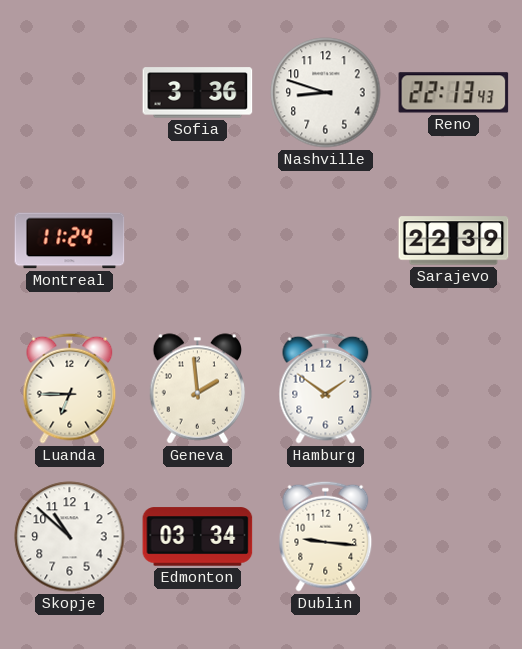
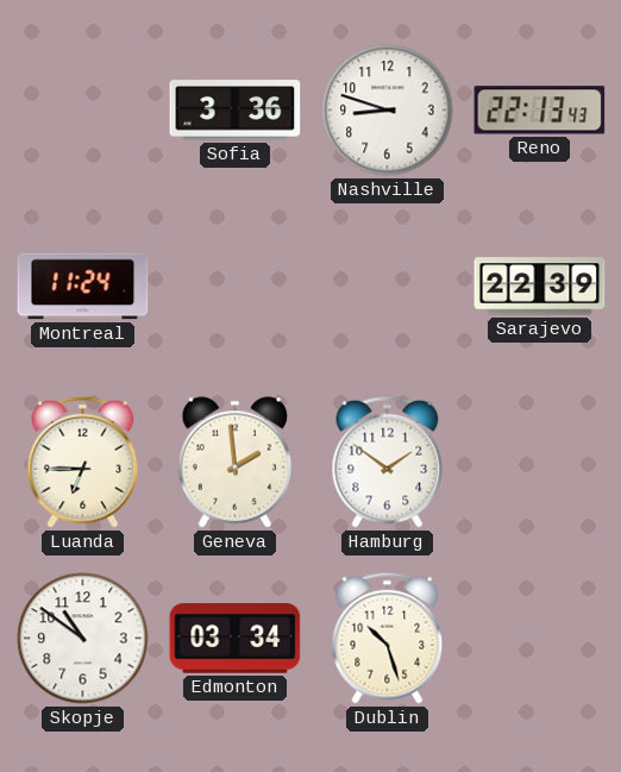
Skopje: 10:52 -> 10:51 (83, 639)
Dublin: 9:16 -> 10:27 (388, 638)
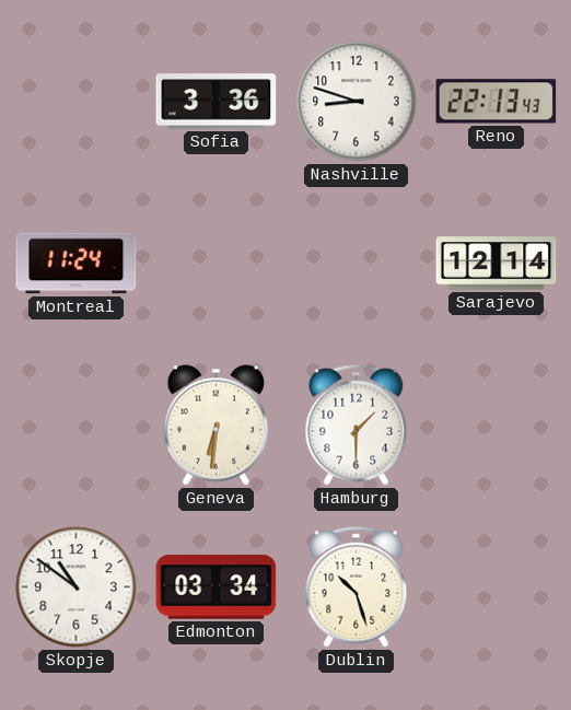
Sarajevo: 22:39 -> 12:14 (497, 264)
Luanda: 6:45 -> none (83, 462)
Geneva: 1:59 -> 6:31 (217, 426)
Hamburg: 1:51 -> 1:30 (357, 424)
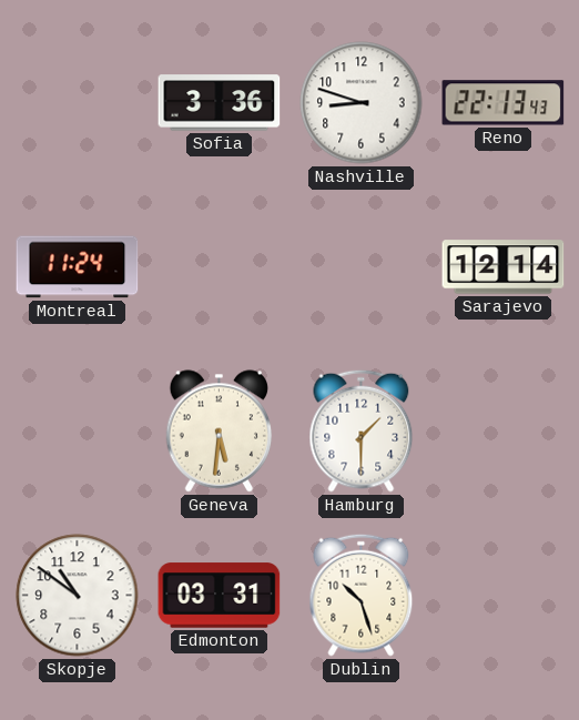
Geneva: 6:31 -> 5:31 (220, 432)
Edmonton: 03:34 -> 03:31 (220, 596)
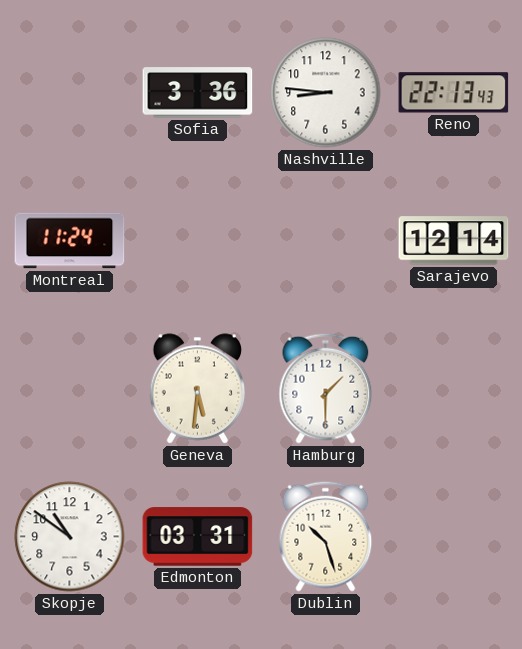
Nashville: 8:48 -> 8:46 (326, 93)
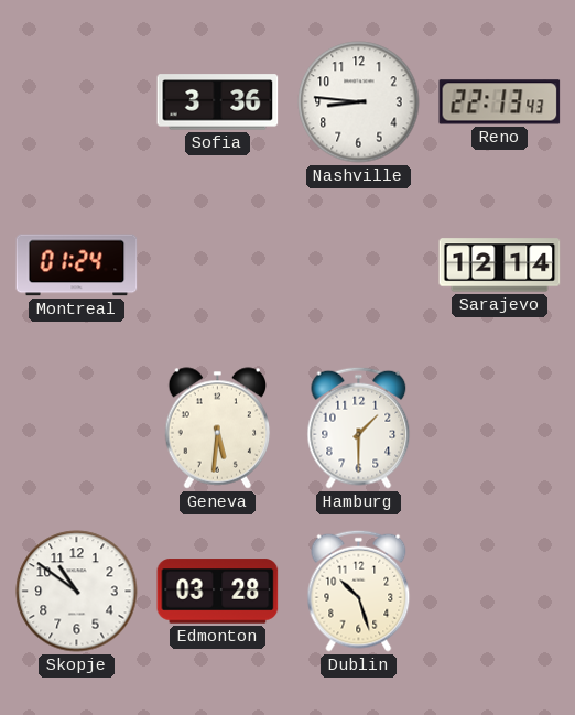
Montreal: 11:24 -> 01:24 (77, 266)
Edmonton: 03:31 -> 03:28 (218, 592)
